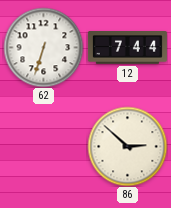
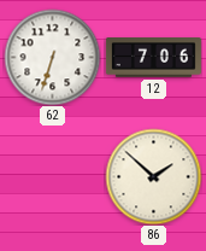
12: 7:44 -> 7:06 (153, 58)
86: 2:52 -> 1:52 (153, 176)
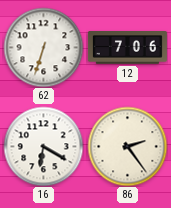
16: none -> 6:20 (43, 146)
86: 1:52 -> 2:24 (127, 146)
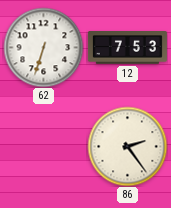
12: 7:06 -> 7:53 (127, 48)
16: 6:20 -> none (43, 146)
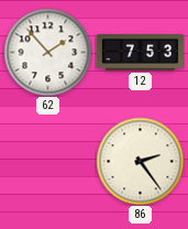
62: 6:33 -> 1:53 (47, 52)
